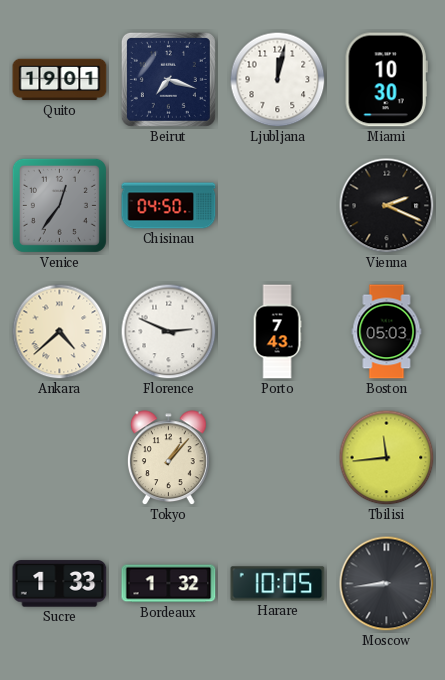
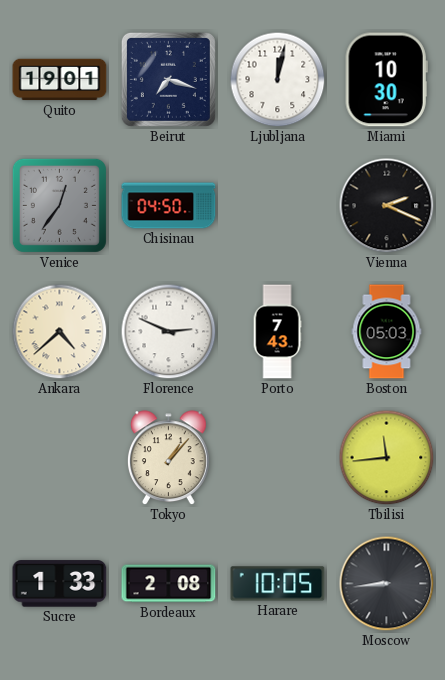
Bordeaux: 1:32 -> 2:08 (169, 584)
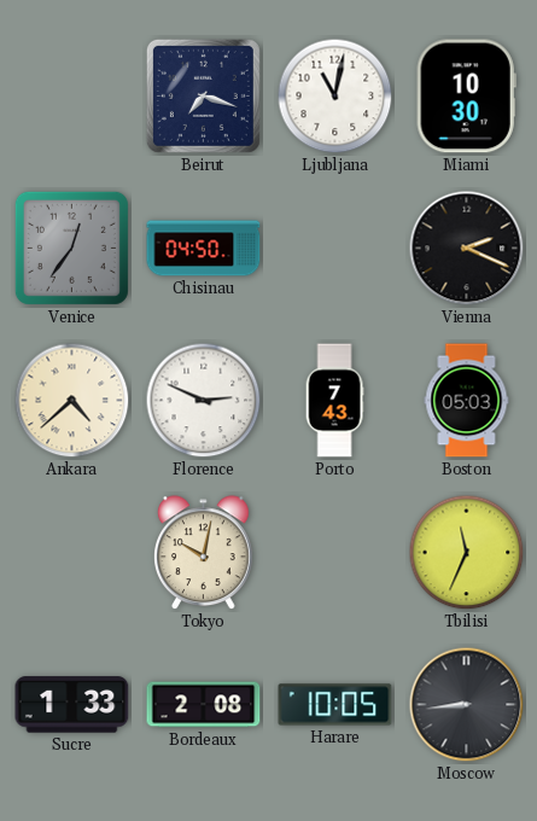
Quito: 19:01 -> none (60, 80)
Ljubljana: 12:02 -> 11:02 (335, 97)
Tokyo: 1:07 -> 10:02 (204, 553)
Tbilisi: 11:44 -> 11:34 (467, 553)
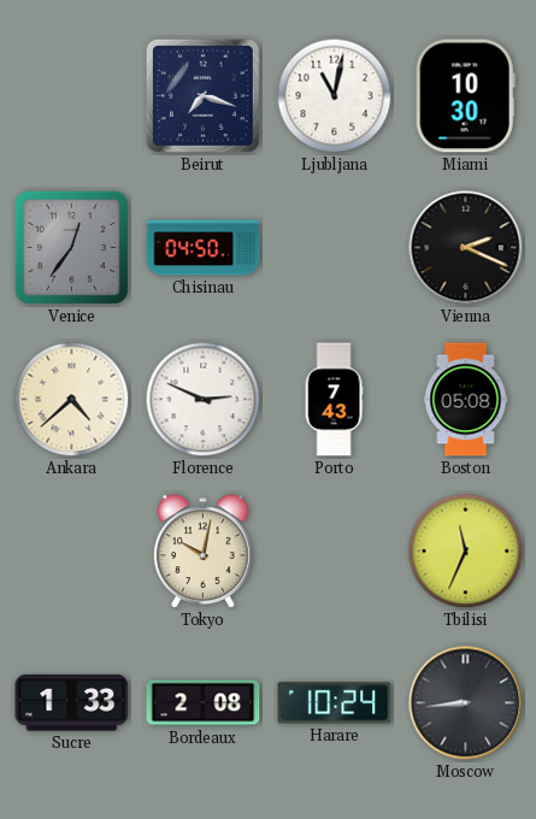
Boston: 05:03 -> 05:08 (466, 400)
Harare: 10:05 -> 10:24 (335, 703)
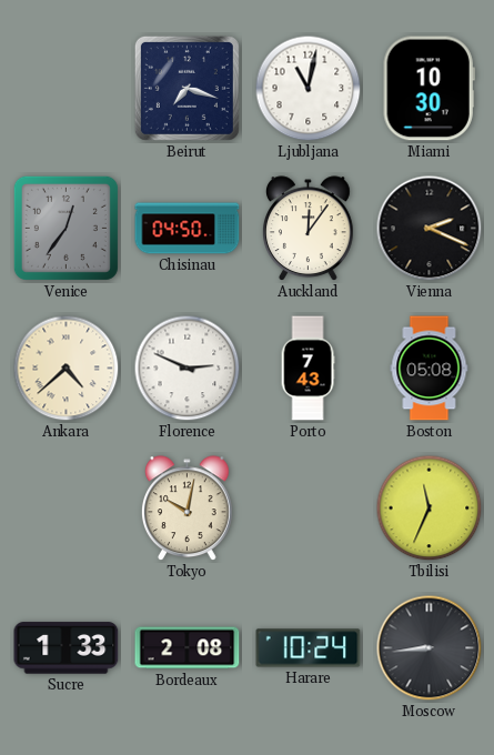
Auckland: none -> 12:06 (309, 229)
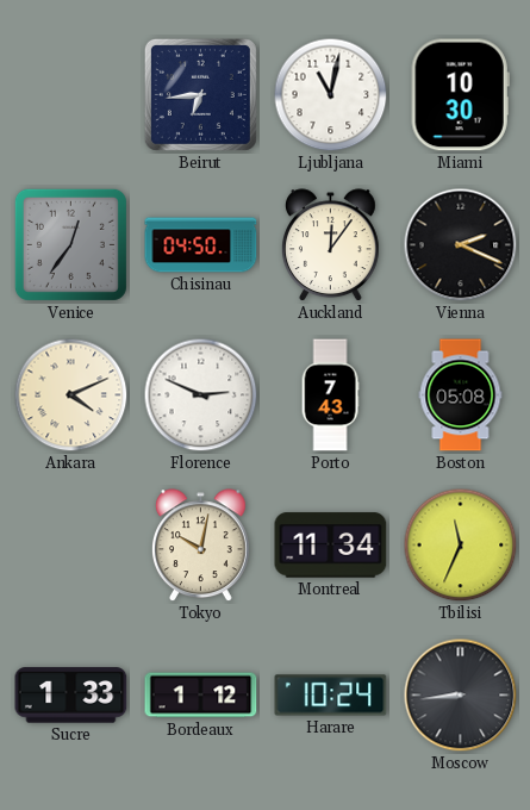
Beirut: 7:18 -> 6:44 (200, 94)
Ankara: 4:38 -> 4:11 (71, 395)
Montreal: none -> 11:34 (331, 546)
Bordeaux: 2:08 -> 1:12 (201, 696)
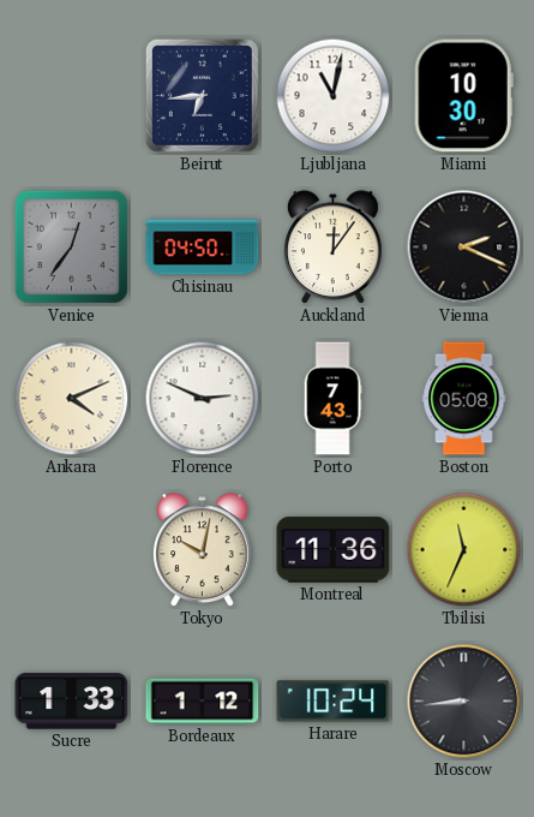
Montreal: 11:34 -> 11:36 (334, 550)
